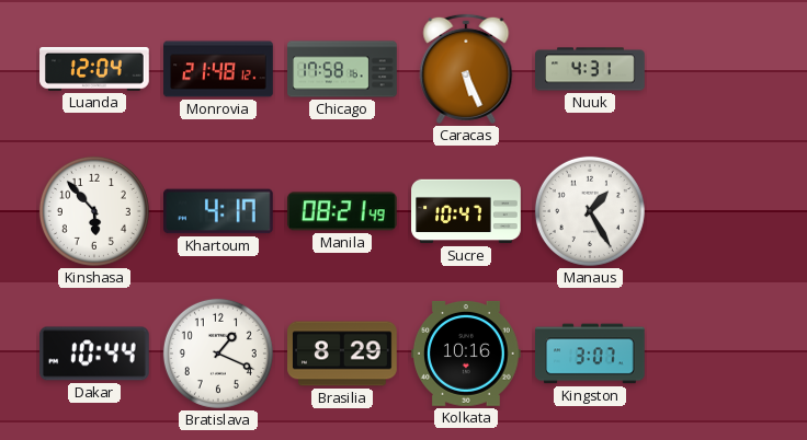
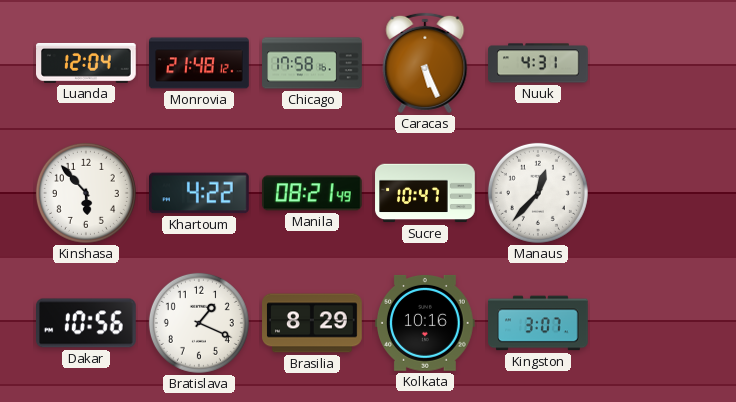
Khartoum: 4:17 -> 4:22 (200, 193)
Manaus: 1:25 -> 12:37 (538, 193)
Dakar: 10:44 -> 10:56 (87, 323)
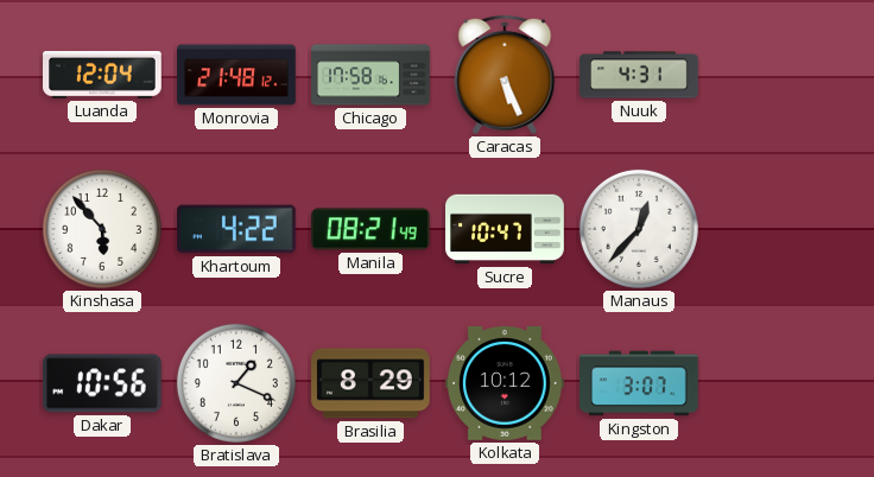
Kolkata: 10:16 -> 10:12 (506, 383)
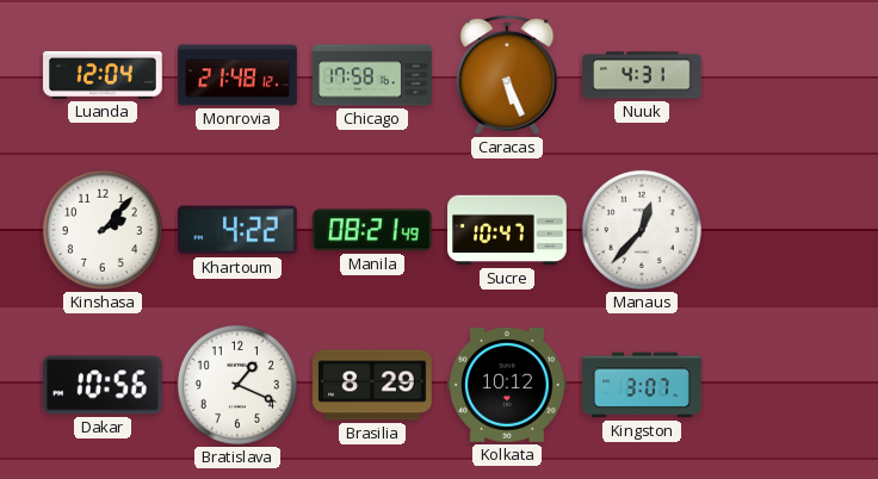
Kinshasa: 5:53 -> 2:07 (103, 230)
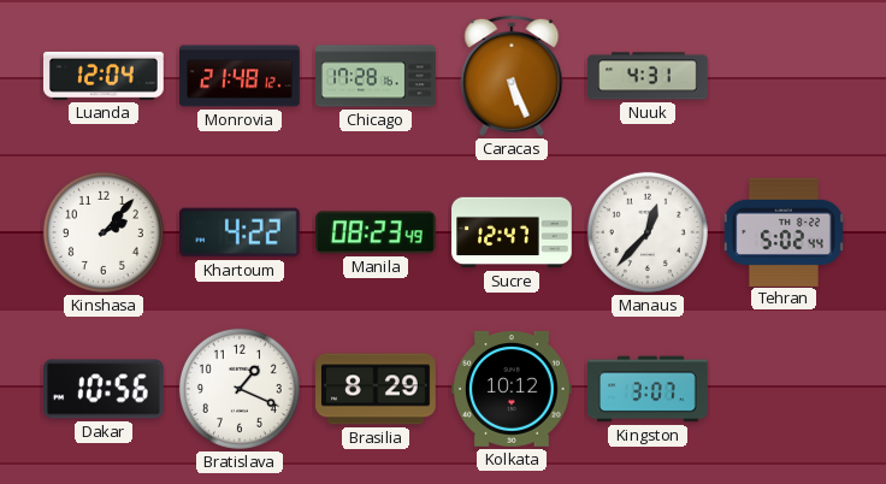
Chicago: 17:58 -> 17:28 (376, 76)
Manila: 08:21 -> 08:23 (376, 232)
Sucre: 10:47 -> 12:47 (512, 232)
Tehran: none -> 5:02 (784, 231)
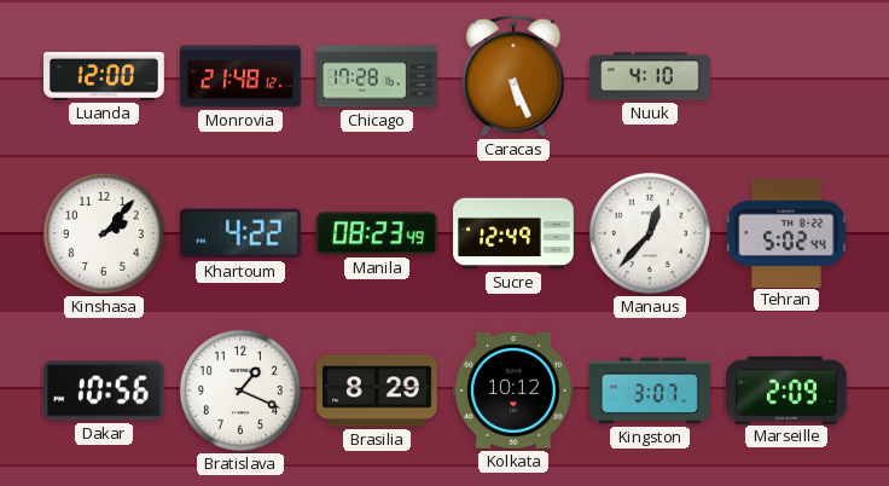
Luanda: 12:04 -> 12:00 (105, 76)
Nuuk: 4:31 -> 4:10 (650, 76)
Sucre: 12:47 -> 12:49 (513, 233)
Marseille: none -> 2:09 (788, 389)
